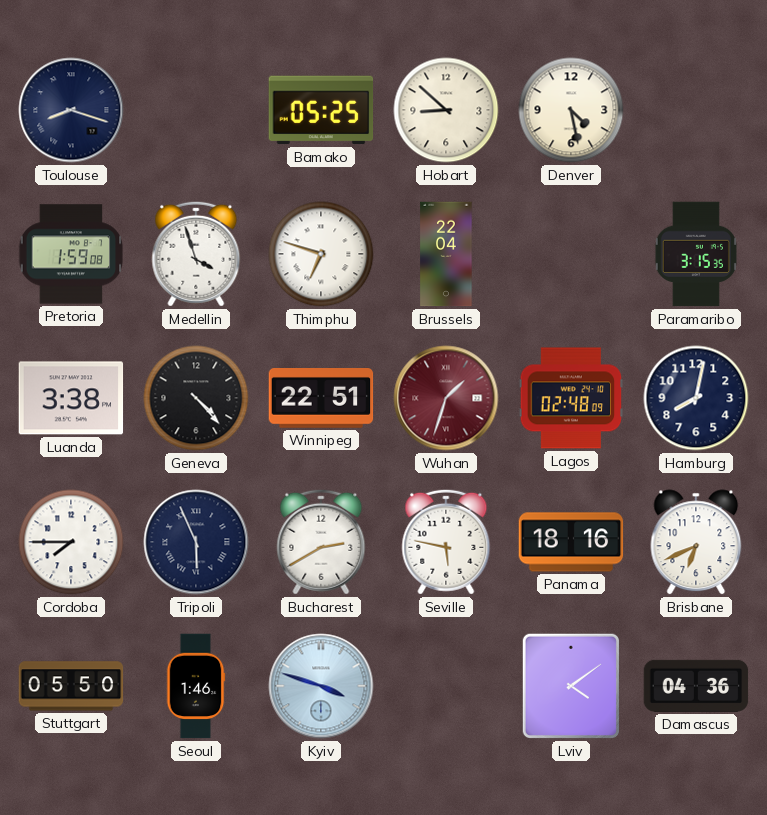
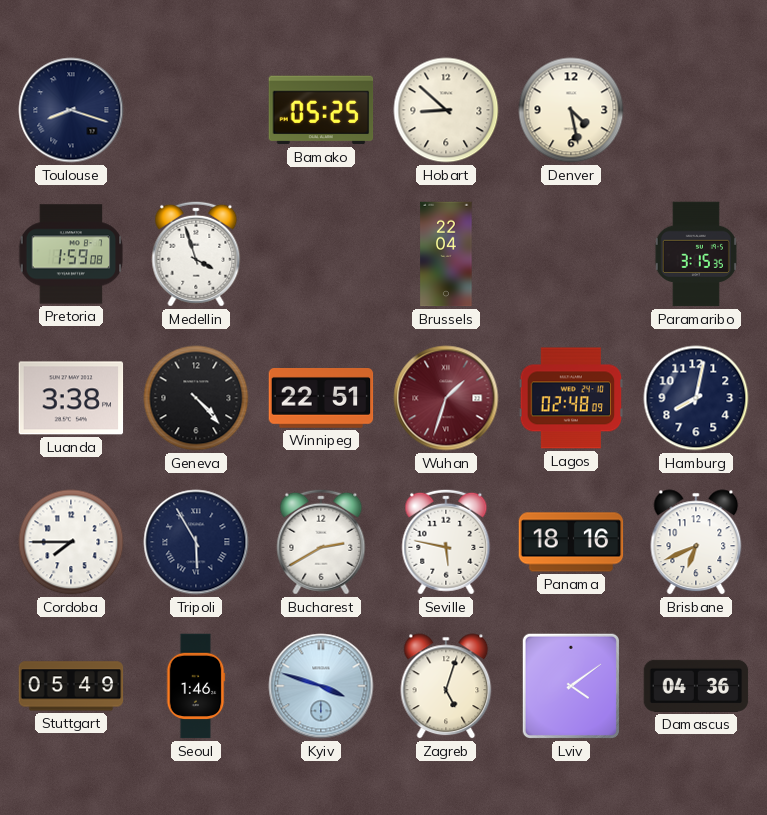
Thimphu: 6:48 -> none (321, 254)
Tripoli: 5:56 -> 5:55 (196, 542)
Stuttgart: 05:50 -> 05:49 (71, 686)
Zagreb: none -> 5:03 (446, 686)
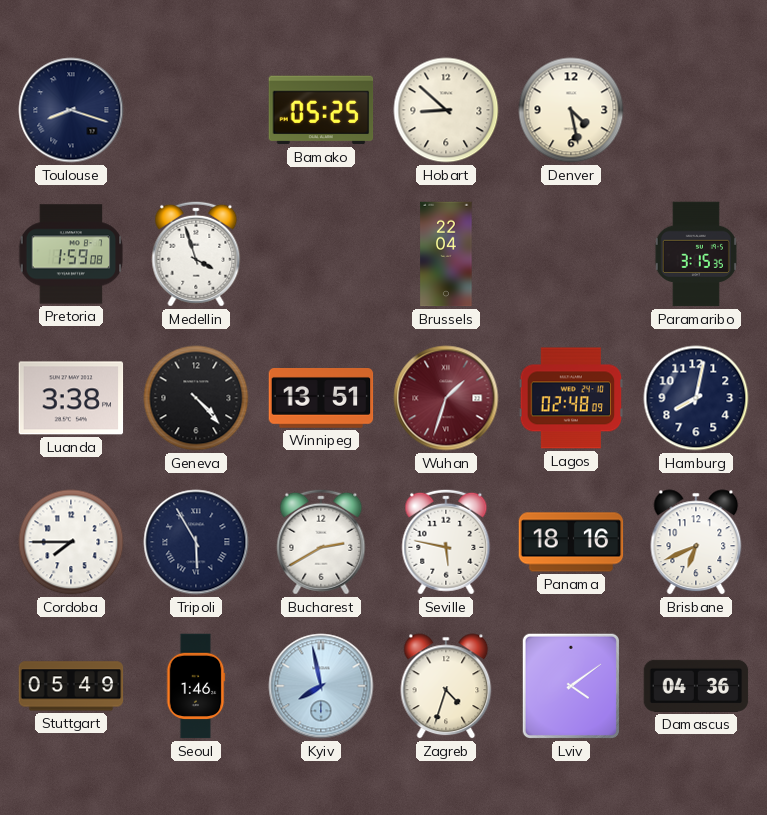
Winnipeg: 22:51 -> 13:51 (321, 399)
Kyiv: 3:48 -> 7:58 (321, 686)
Zagreb: 5:03 -> 4:33 (446, 686)
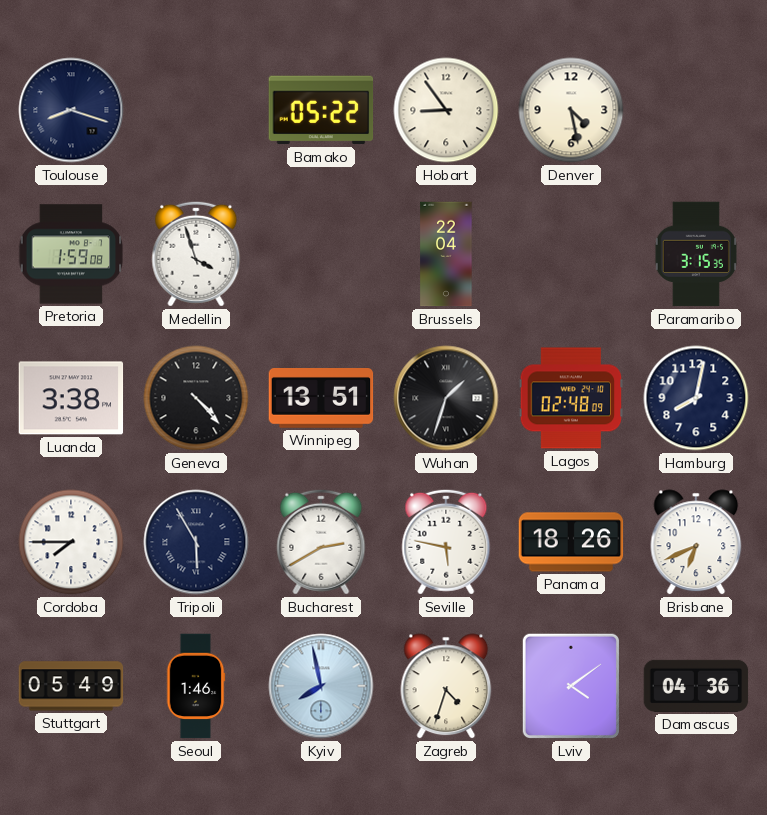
Bamako: 05:25 -> 05:22 (321, 110)
Hobart: 8:52 -> 8:54 (446, 110)
Wuhan dial: burgundy -> black (446, 398)
Panama: 18:16 -> 18:26 (571, 542)
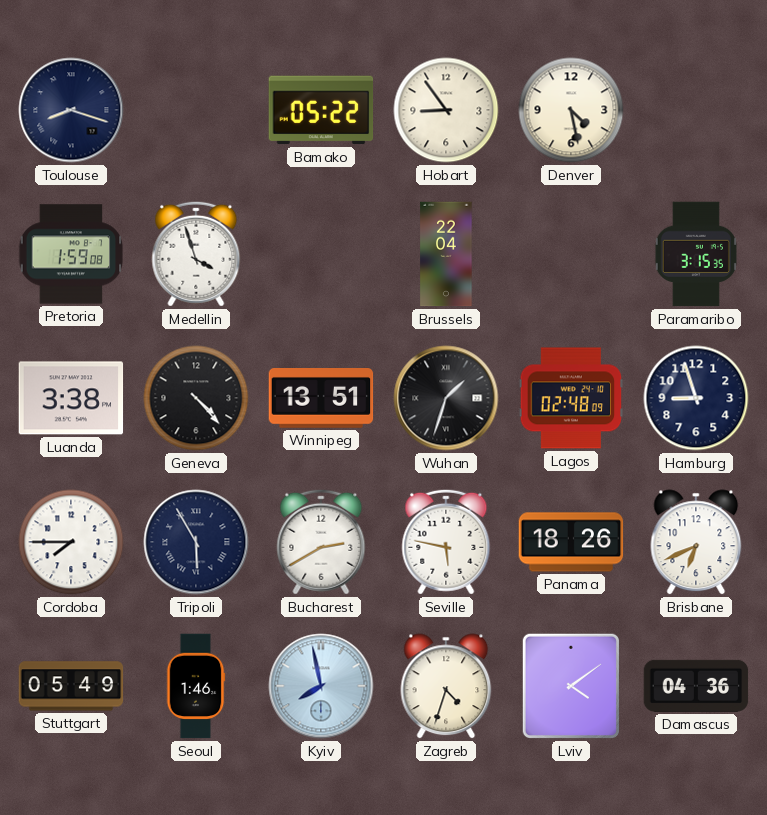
Hamburg: 8:02 -> 8:57 (696, 398)
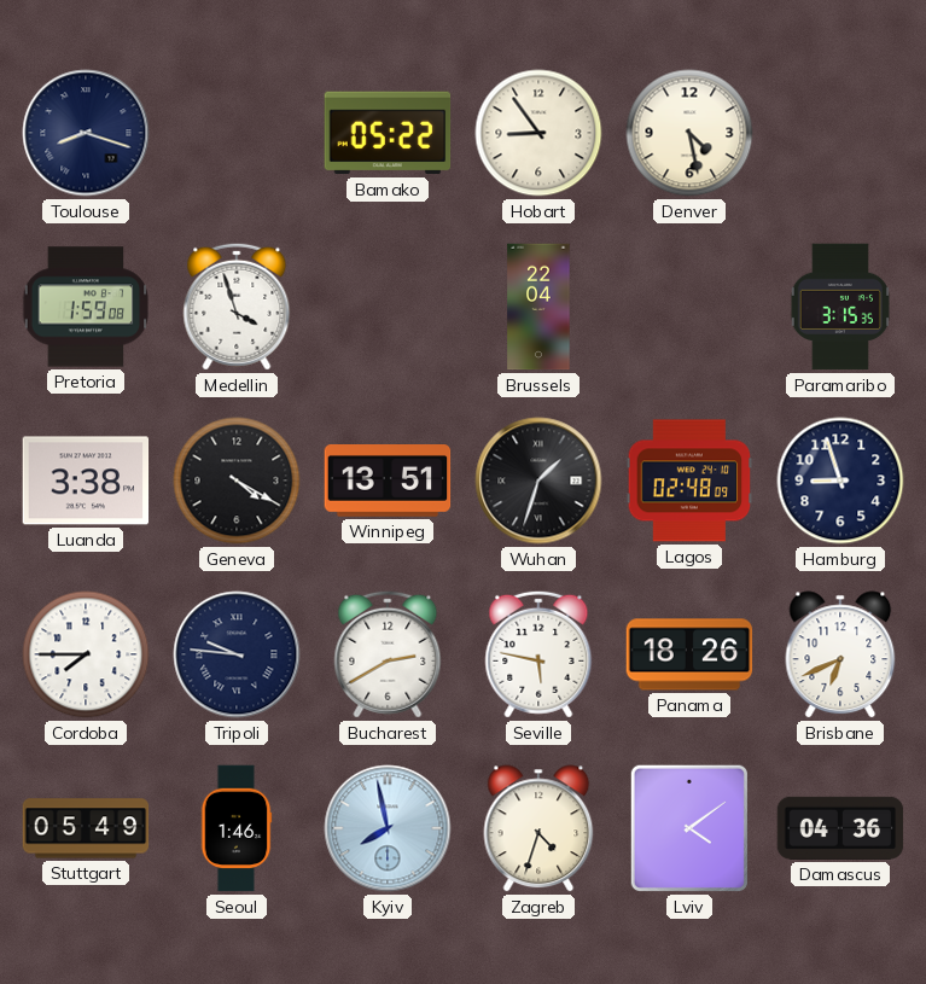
Geneva: 4:23 -> 4:20 (237, 481)
Tripoli: 5:55 -> 9:46 (237, 654)
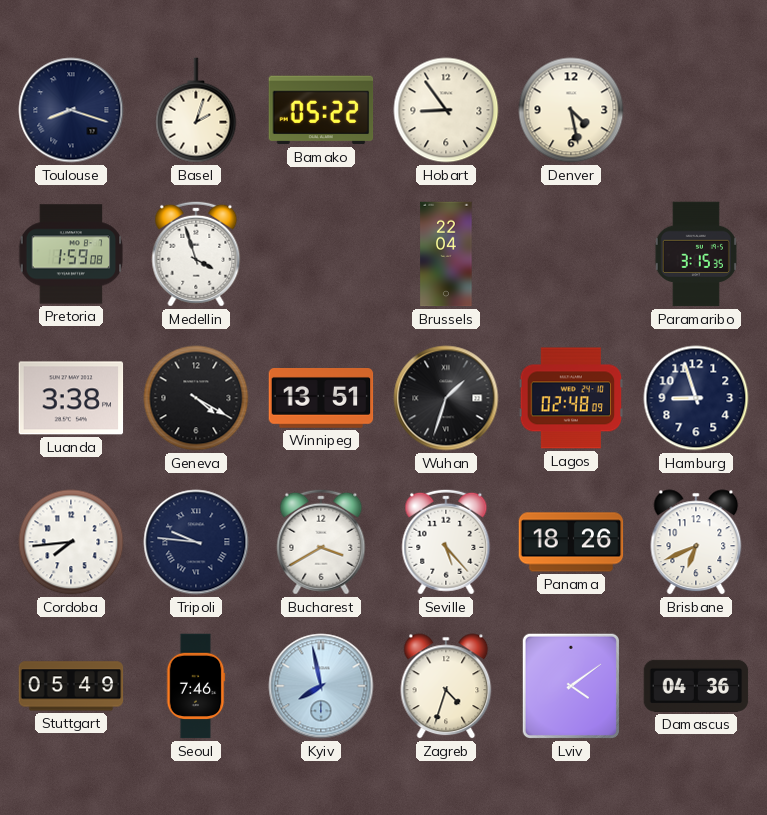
Basel: none -> 2:03 (196, 110)
Cordoba: 7:45 -> 7:44 (71, 542)
Bucharest: 2:40 -> 3:40 (321, 542)
Seville: 5:47 -> 5:23 (446, 542)
Seoul: 1:46 -> 7:46 (196, 686)
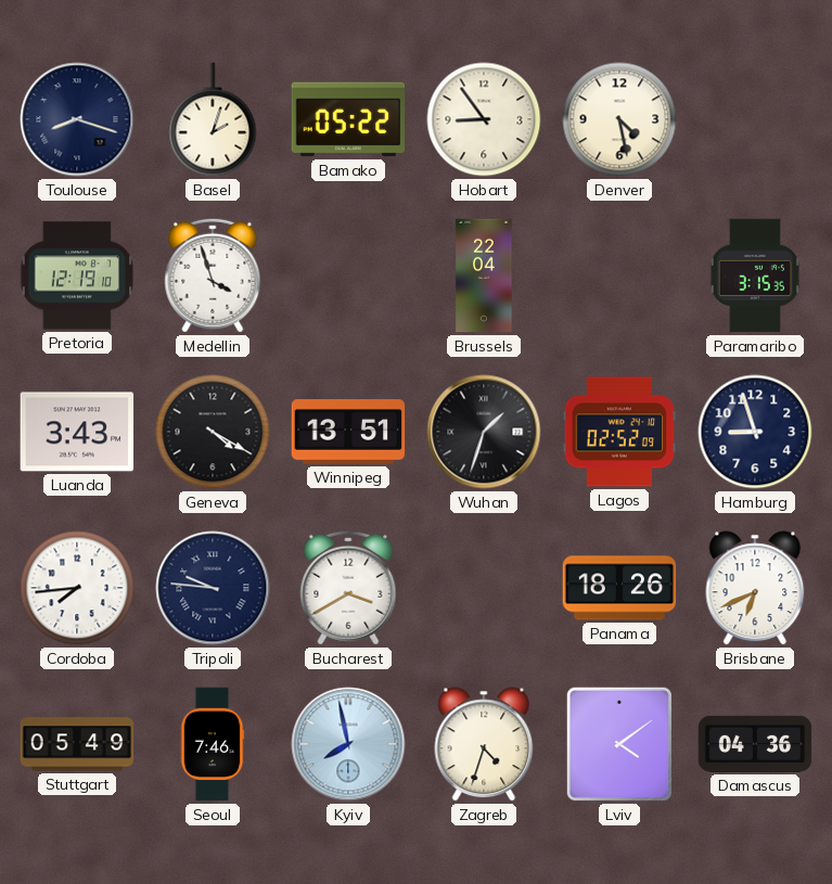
Pretoria: 1:59 -> 12:19 (77, 276)
Luanda: 3:38 -> 3:43 (77, 432)
Lagos: 02:48 -> 02:52 (619, 432)
Seville: 5:23 -> none (446, 542)
